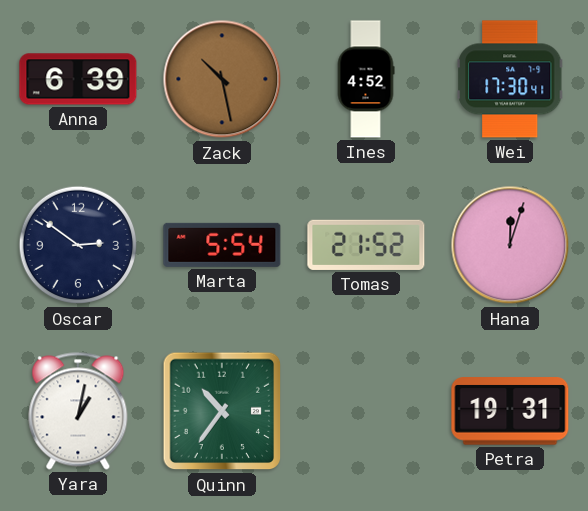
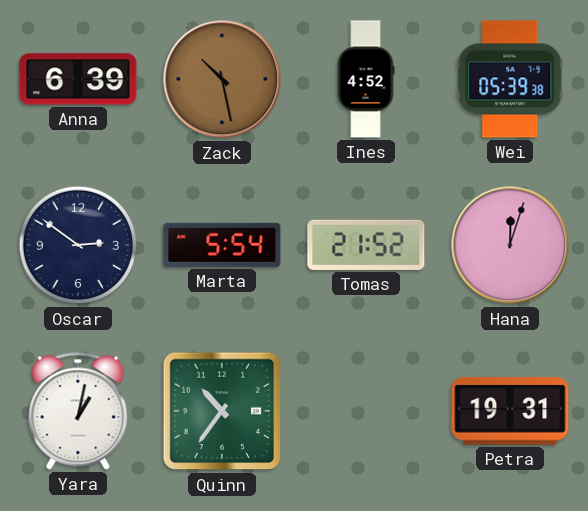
Wei: 17:30 -> 05:39 (510, 79)
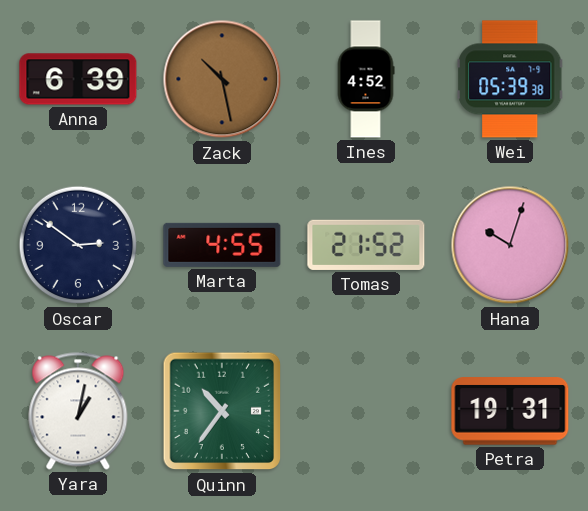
Marta: 5:54 -> 4:55 (222, 245)
Hana: 12:03 -> 10:03 (510, 245)
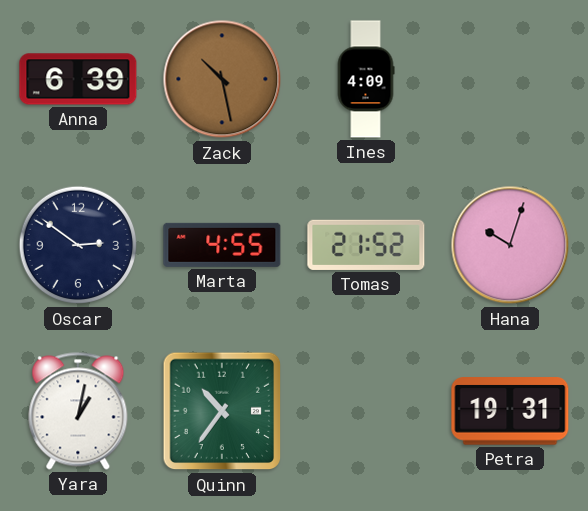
Ines: 4:52 -> 4:09 (366, 79)
Wei: 05:39 -> none (510, 79)
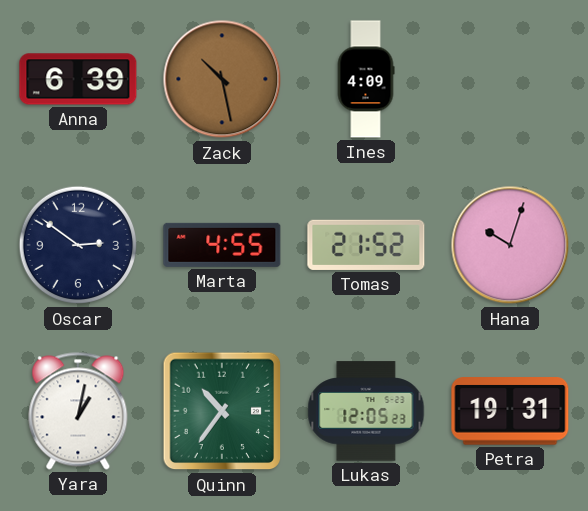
Lukas: none -> 12:05 (366, 411)
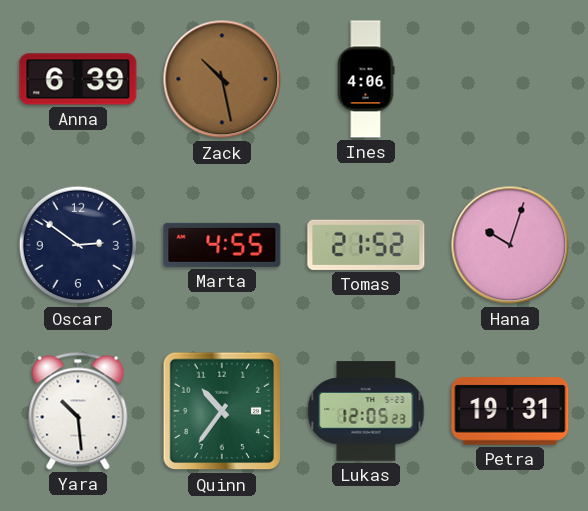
Ines: 4:09 -> 4:06 (366, 79)
Yara: 1:02 -> 10:29 (78, 411)
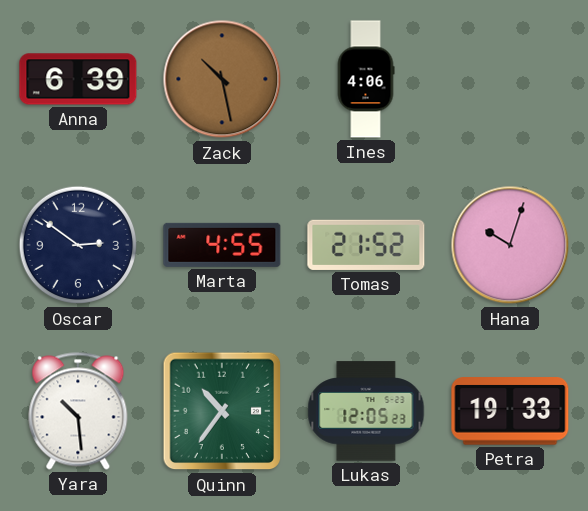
Petra: 19:31 -> 19:33 (510, 411)
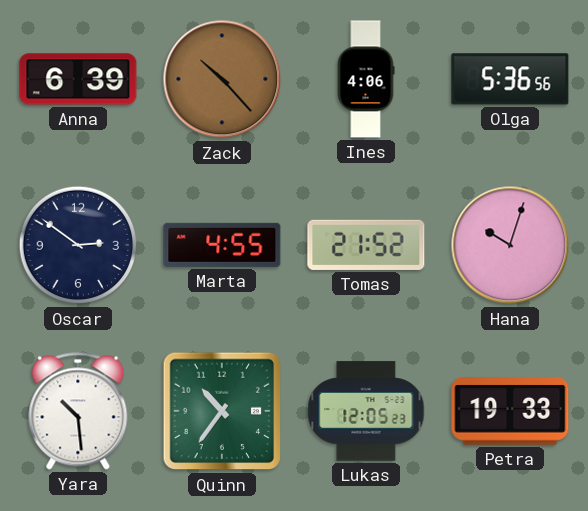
Zack: 10:28 -> 10:23 (222, 79)
Olga: none -> 5:36 (510, 79)
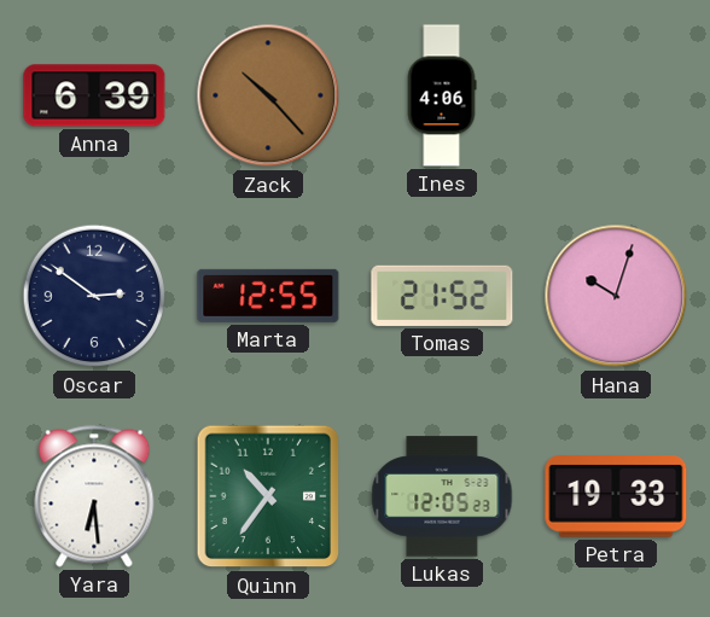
Olga: 5:36 -> none (510, 79)
Marta: 4:55 -> 12:55 (268, 296)
Yara: 10:29 -> 6:29 (94, 496)
